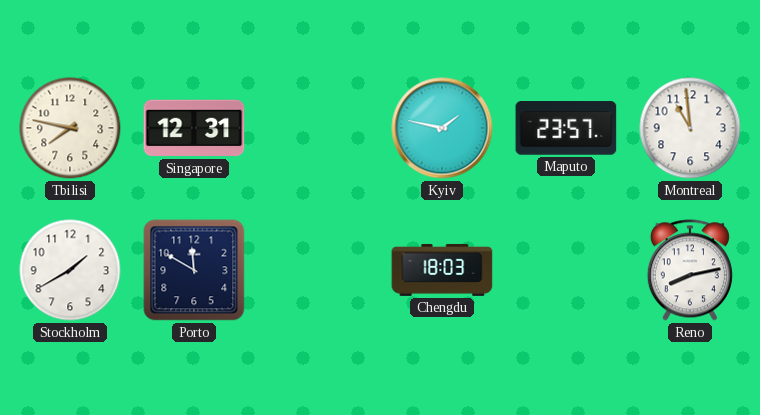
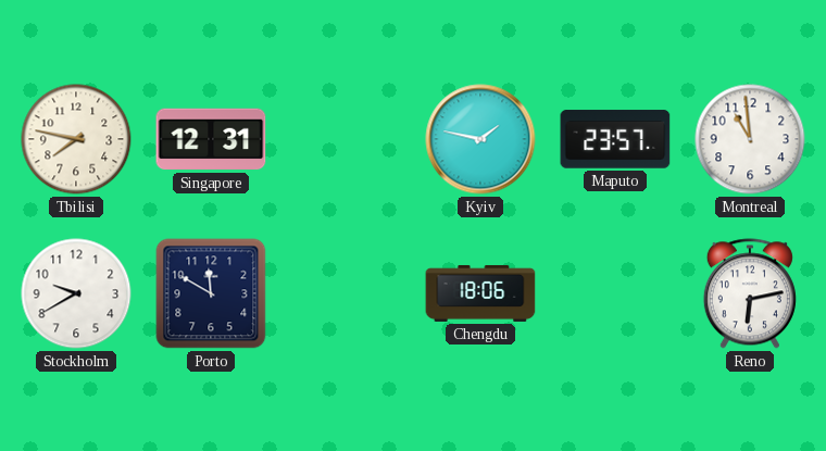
Stockholm: 1:40 -> 9:40 (76, 293)
Chengdu: 18:03 -> 18:06 (480, 293)
Reno: 8:13 -> 6:13 (750, 293)
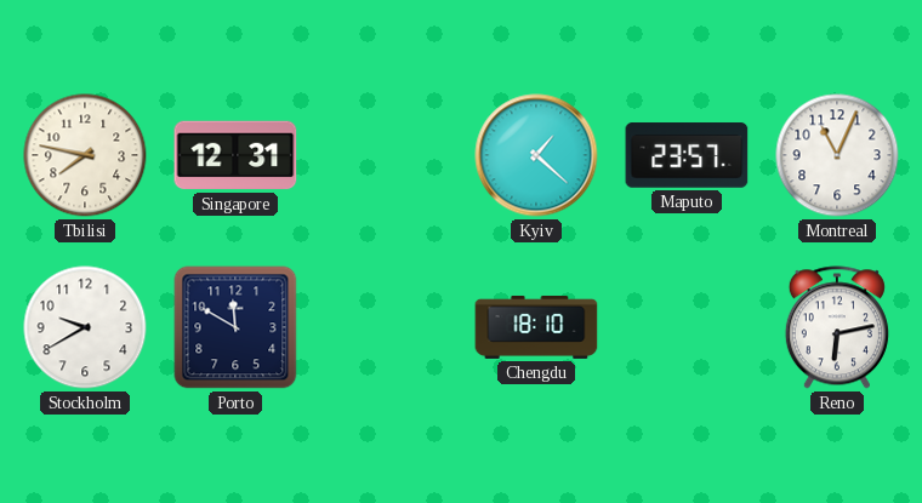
Kyiv: 1:47 -> 1:22 (536, 155)
Montreal: 10:59 -> 11:04 (837, 155)
Chengdu: 18:06 -> 18:10 (536, 327)
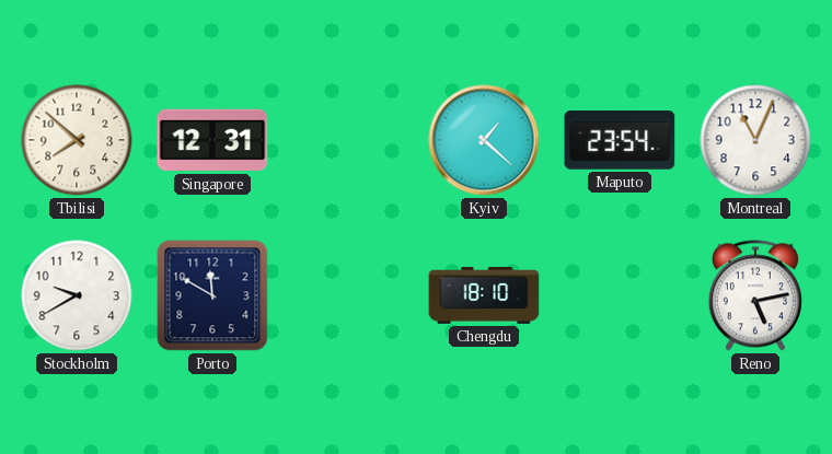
Tbilisi: 7:47 -> 7:52 (77, 140)
Maputo: 23:57 -> 23:54 (620, 140)
Reno: 6:13 -> 5:13 (755, 295)
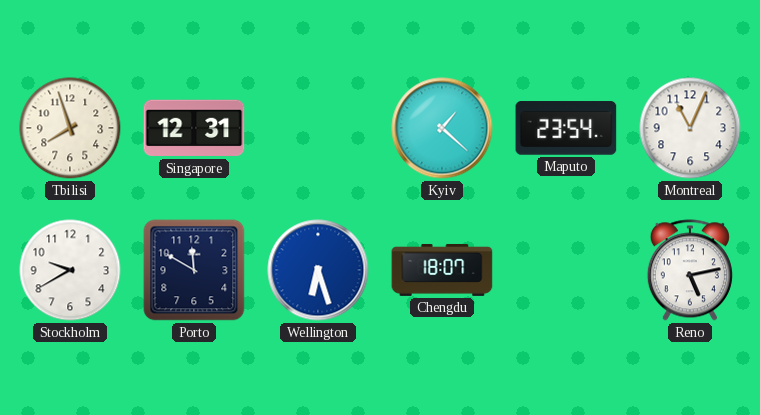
Tbilisi: 7:52 -> 7:57 (70, 128)
Wellington: none -> 6:27 (318, 270)
Chengdu: 18:10 -> 18:07 (442, 270)
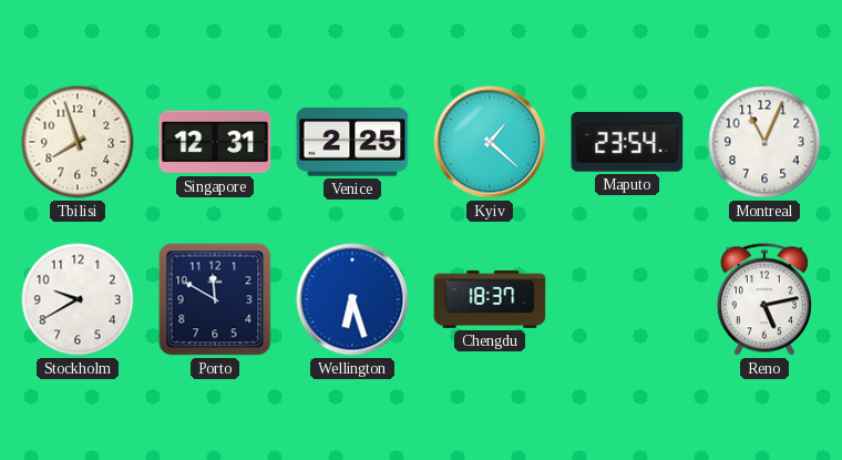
Venice: none -> 2:25 (352, 142)
Chengdu: 18:07 -> 18:37 (490, 299)
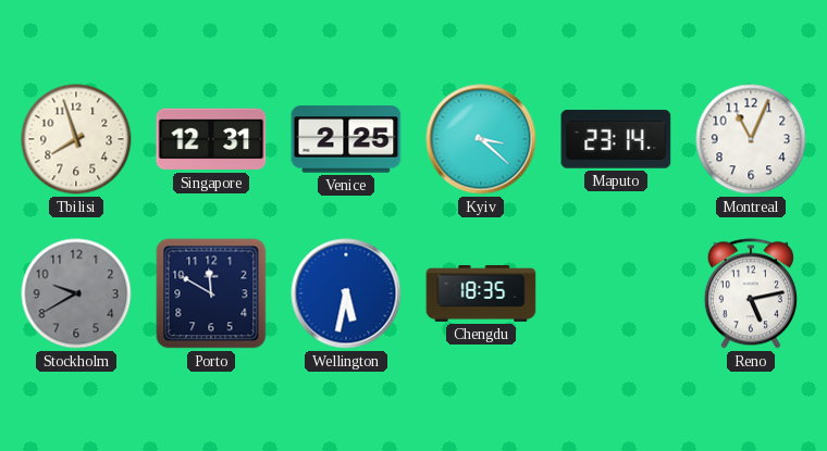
Kyiv: 1:22 -> 3:22 (481, 139)
Maputo: 23:54 -> 23:14 (616, 139)
Stockholm dial: white -> grey (76, 293)
Wellington: 6:27 -> 5:32 (346, 293)
Chengdu: 18:37 -> 18:35 (481, 293)
